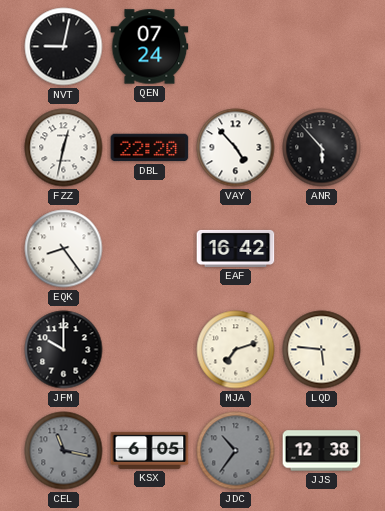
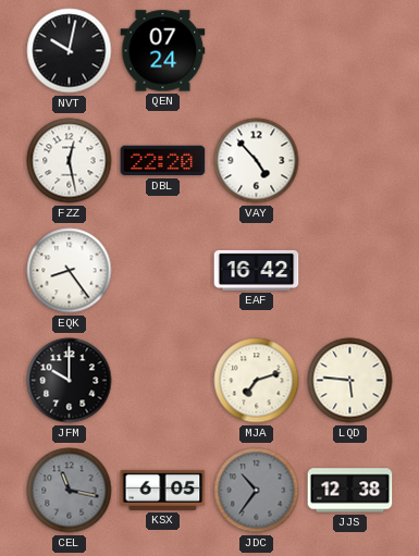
NVT: 9:02 -> 10:02 (70, 51)
FZZ: 12:32 -> 12:28 (70, 161)
ANR: 5:53 -> none (322, 148)
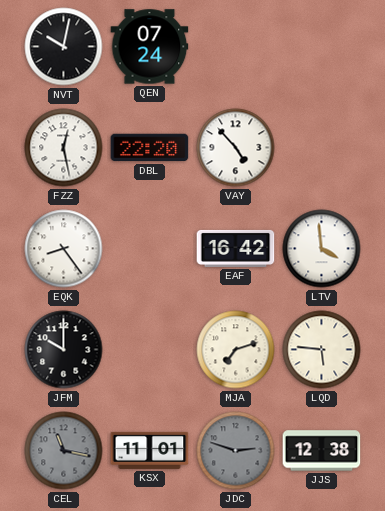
LTV: none -> 3:59 (322, 249)
KSX: 6:05 -> 11:01 (150, 450)
JDC: 10:36 -> 2:48 (236, 451)
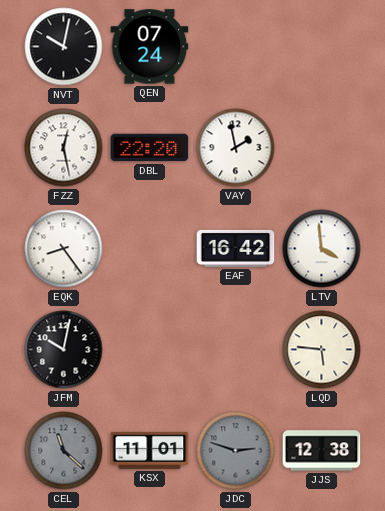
VAY: 4:53 -> 1:58 (236, 148)
JFM: 10:00 -> 10:02 (64, 350)
MJA: 7:12 -> none (236, 350)
CEL: 11:17 -> 11:22 (64, 451)
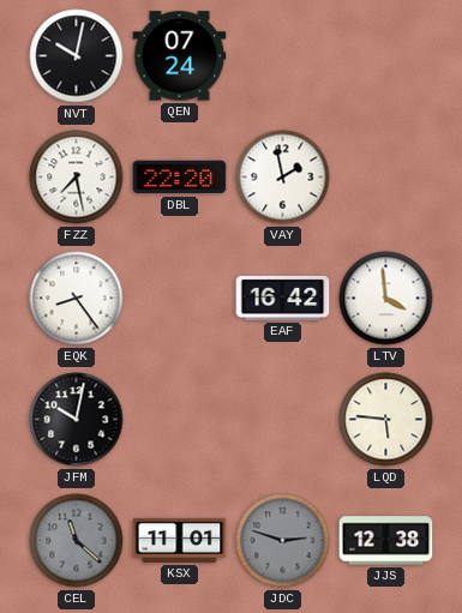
FZZ: 12:28 -> 7:28 (77, 178)
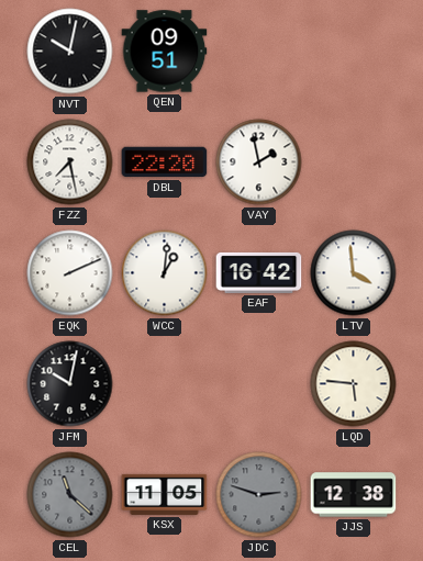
QEN: 07:24 -> 09:51 (165, 52)
EQK: 8:24 -> 2:11 (70, 273)
WCC: none -> 1:01 (165, 273)
KSX: 11:01 -> 11:05 (165, 494)
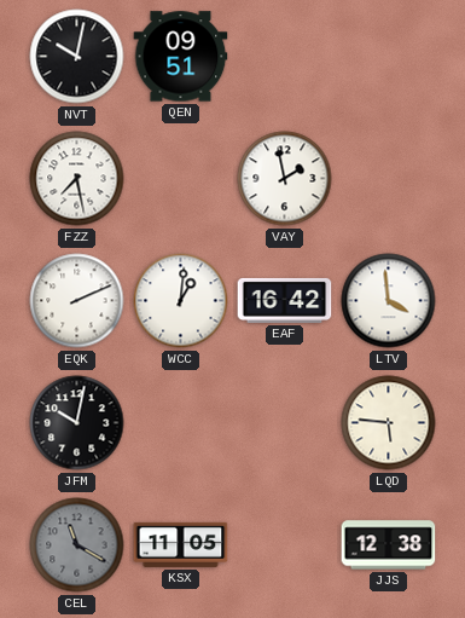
DBL: 22:20 -> none (165, 162)
CEL: 11:22 -> 11:20 (77, 545)
JDC: 2:48 -> none (259, 495)
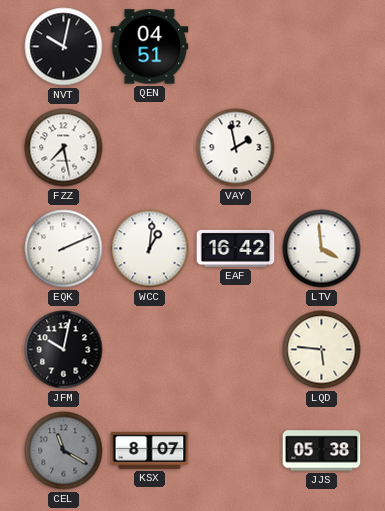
QEN: 09:51 -> 04:51 (150, 47)
KSX: 11:05 -> 8:07 (150, 450)
JJS: 12:38 -> 05:38 (322, 451)
